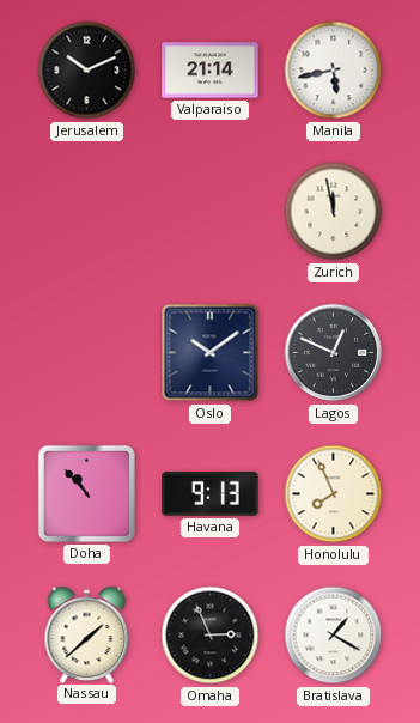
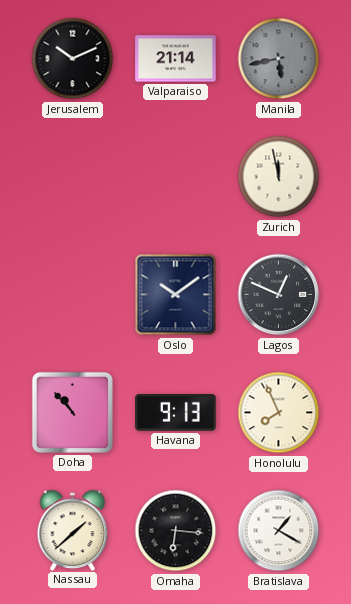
Manila dial: white -> grey (279, 59)
Omaha: 2:56 -> 6:16 (176, 531)
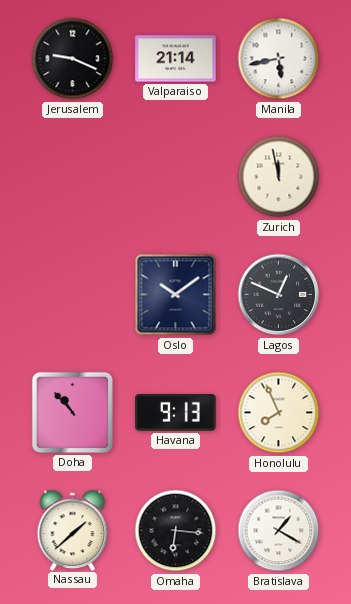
Jerusalem: 10:11 -> 9:19 (73, 59)
Manila dial: grey -> white (279, 59)
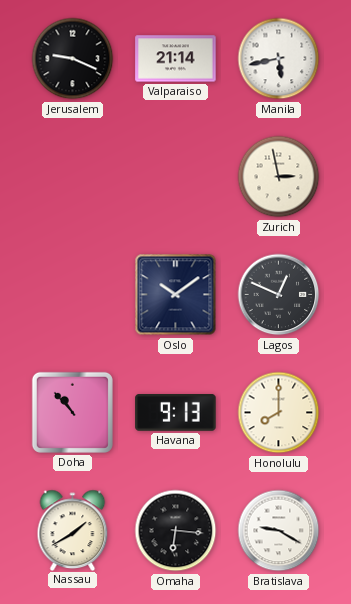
Zurich: 11:58 -> 2:58 (279, 177)
Honolulu: 7:56 -> 8:00 (279, 413)
Nassau: 1:38 -> 1:40 (73, 530)
Bratislava: 1:20 -> 9:20 (279, 531)
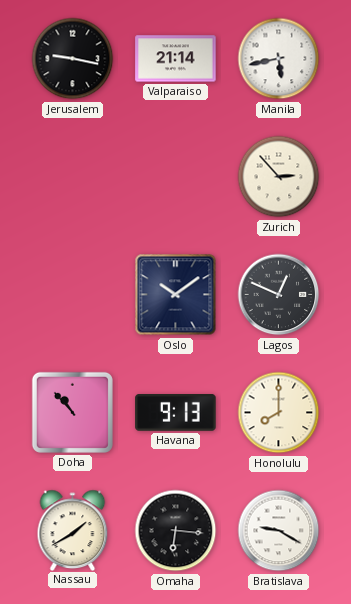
Jerusalem: 9:19 -> 9:17 (73, 59)
Zurich: 2:58 -> 2:53 (279, 177)
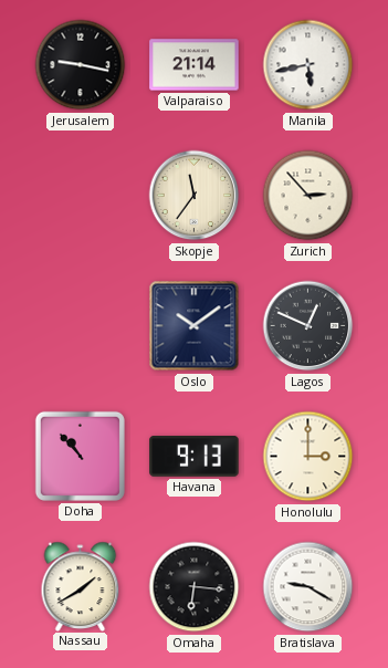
Skopje: none -> 11:36 (195, 196)
Honolulu: 8:00 -> 3:00 (308, 457)
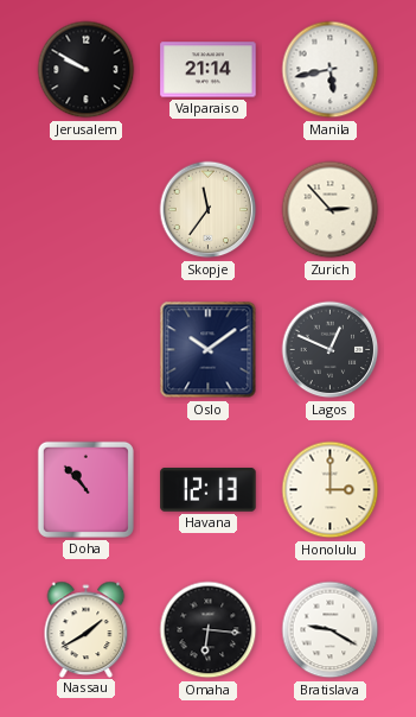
Jerusalem: 9:17 -> 9:50 (87, 70)
Havana: 9:13 -> 12:13 (209, 490)
